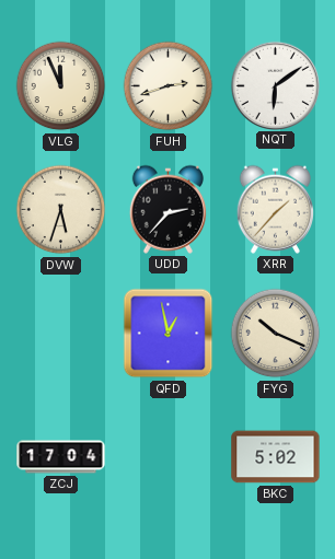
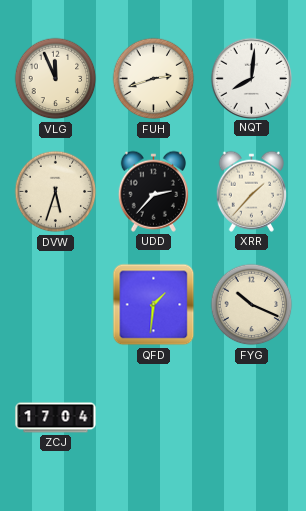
NQT: 6:09 -> 8:01 (251, 78)
QFD: 12:58 -> 1:31 (154, 305)
BKC: 5:02 -> none (276, 457)
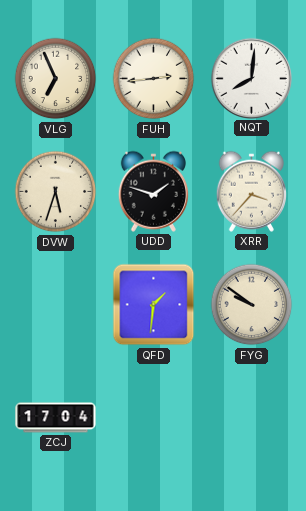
VLG: 11:56 -> 6:56 (56, 79)
FUH: 2:42 -> 2:44 (154, 79)
UDD: 2:37 -> 1:48 (153, 191)
XRR: 1:37 -> 3:37 (251, 191)
FYG: 10:19 -> 9:51 (252, 305)
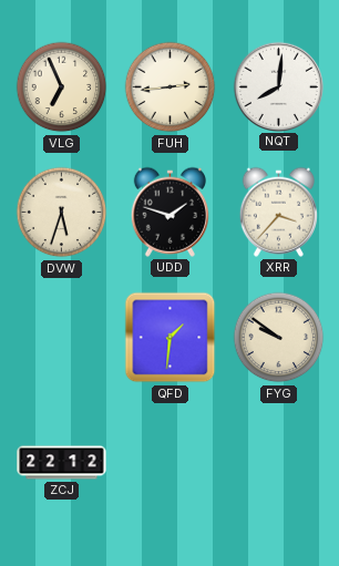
ZCJ: 17:04 -> 22:12 (62, 463)
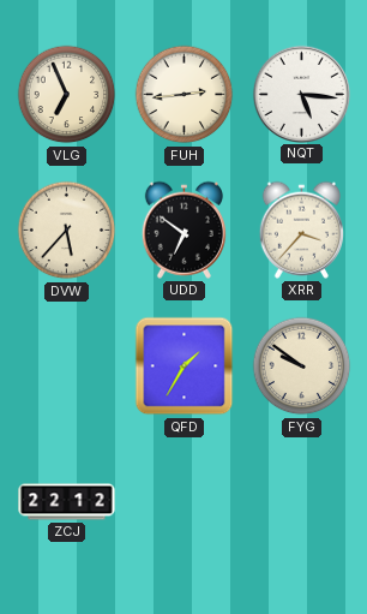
NQT: 8:01 -> 5:16 (301, 94)
DVW: 5:33 -> 5:37 (67, 231)
UDD: 1:48 -> 6:51 (183, 229)
QFD: 1:31 -> 1:35 (185, 366)
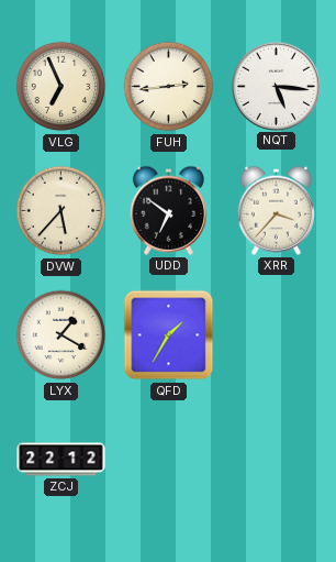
LYX: none -> 1:20 (61, 335)
FYG: 9:51 -> none (302, 366)
